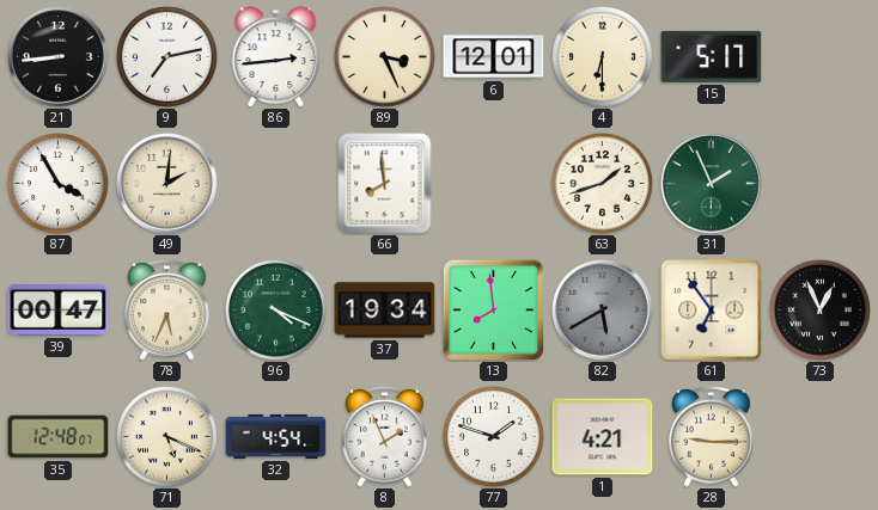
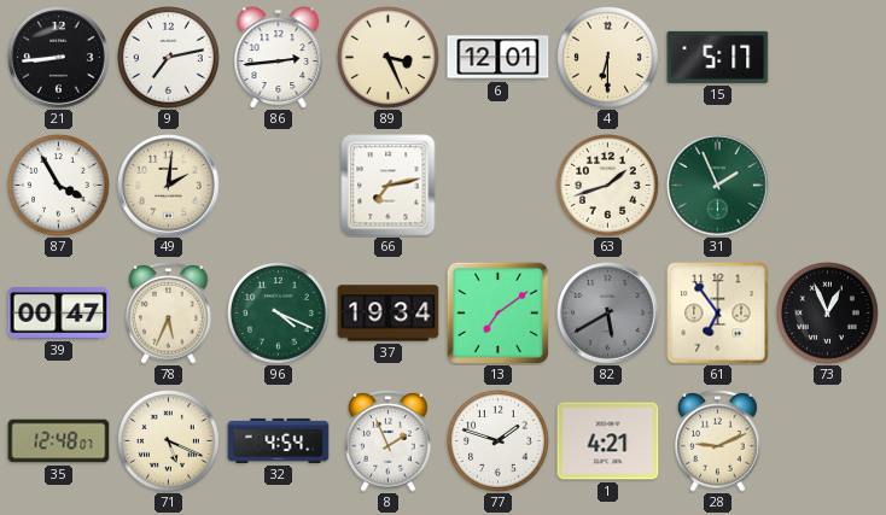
66: 7:59 -> 7:13 (389, 186)
13: 7:59 -> 7:09 (497, 312)
28: 9:15 -> 9:11 (718, 441)
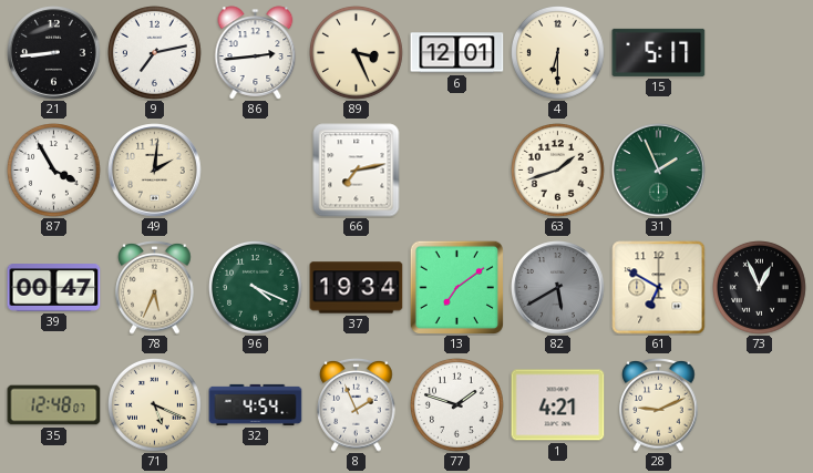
61: 6:54 -> 6:50 (659, 288)
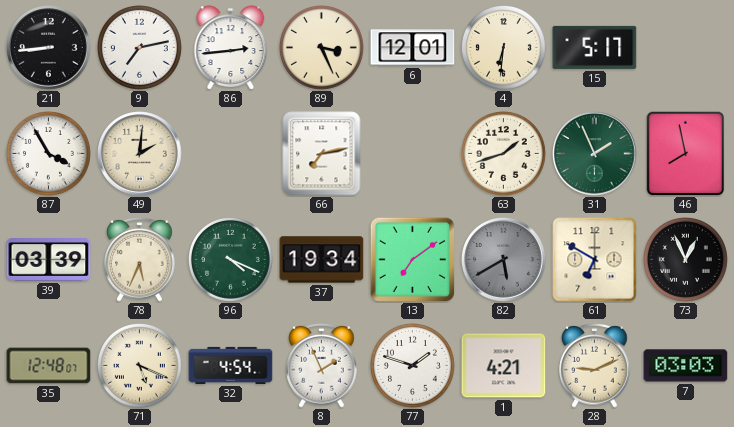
4: 6:30 -> 6:31 (504, 48)
46: none -> 7:58 (686, 153)
39: 00:47 -> 03:39 (49, 260)
7: none -> 03:03 (686, 366)
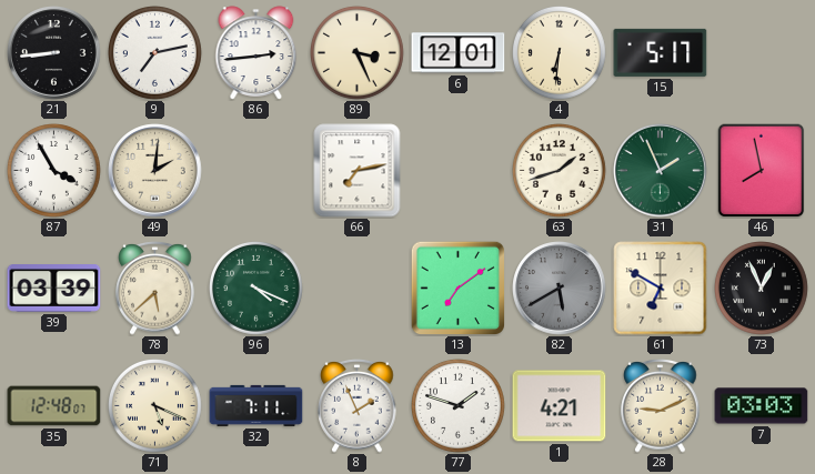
78: 5:34 -> 5:38 (155, 289)
37: 19:34 -> none (322, 260)
32: 4:54 -> 7:11 (256, 405)
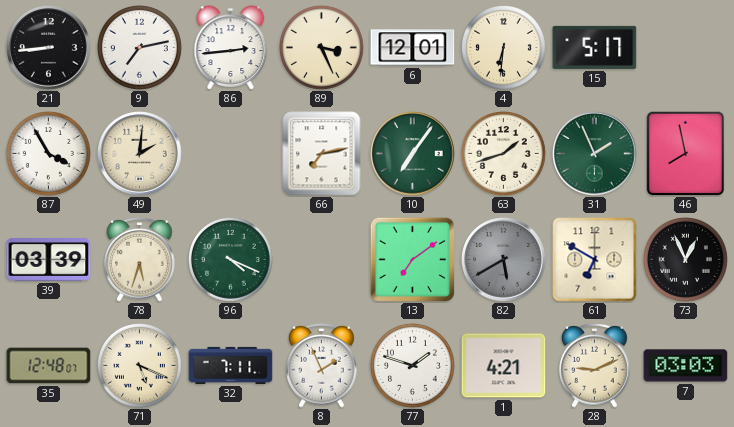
10: none -> 7:06 (413, 154)
78: 5:38 -> 5:33 (140, 260)
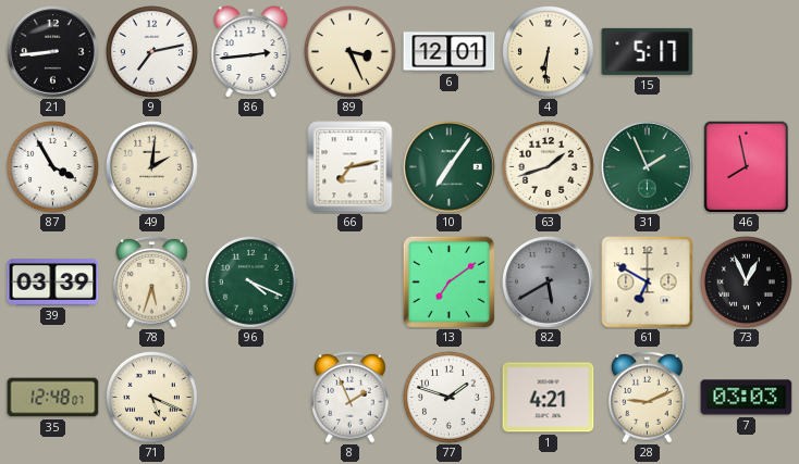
32: 7:11 -> none (231, 365)
